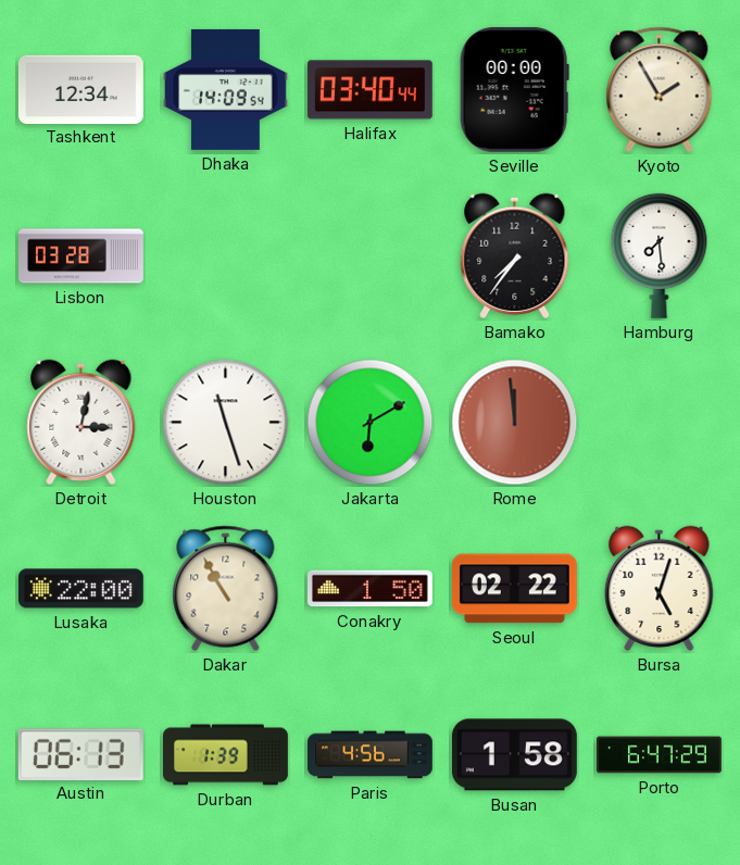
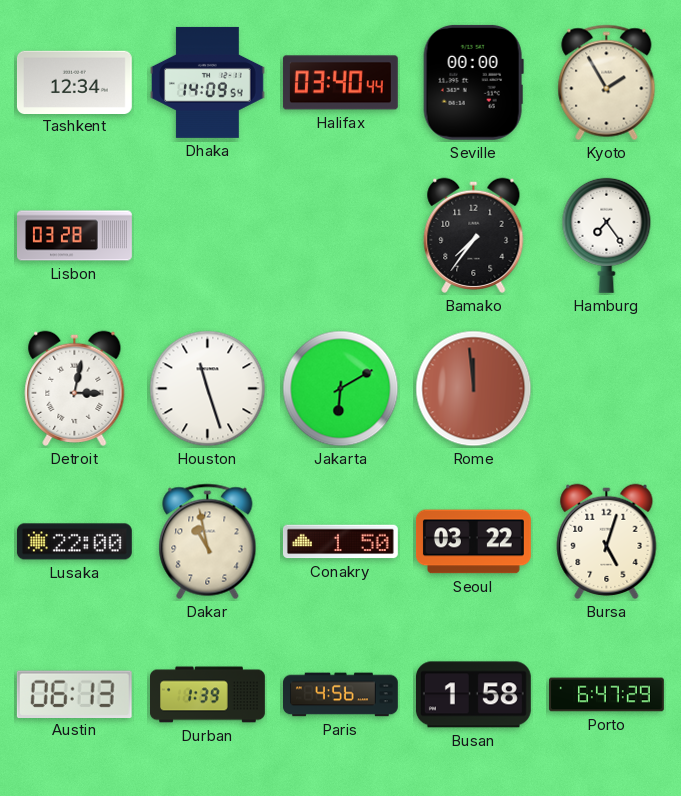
Hamburg: 7:29 -> 7:24 (607, 235)
Dakar: 10:55 -> 10:58 (208, 542)
Seoul: 02:22 -> 03:22 (473, 542)
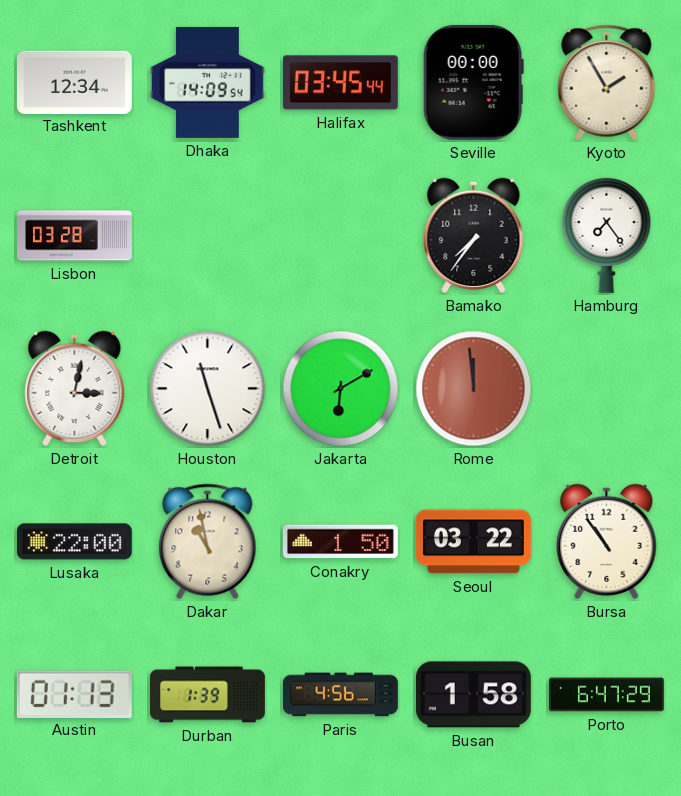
Halifax: 03:40 -> 03:45 (340, 83)
Bursa: 5:03 -> 10:54 (607, 541)
Austin: 06:13 -> 01:13 (74, 694)
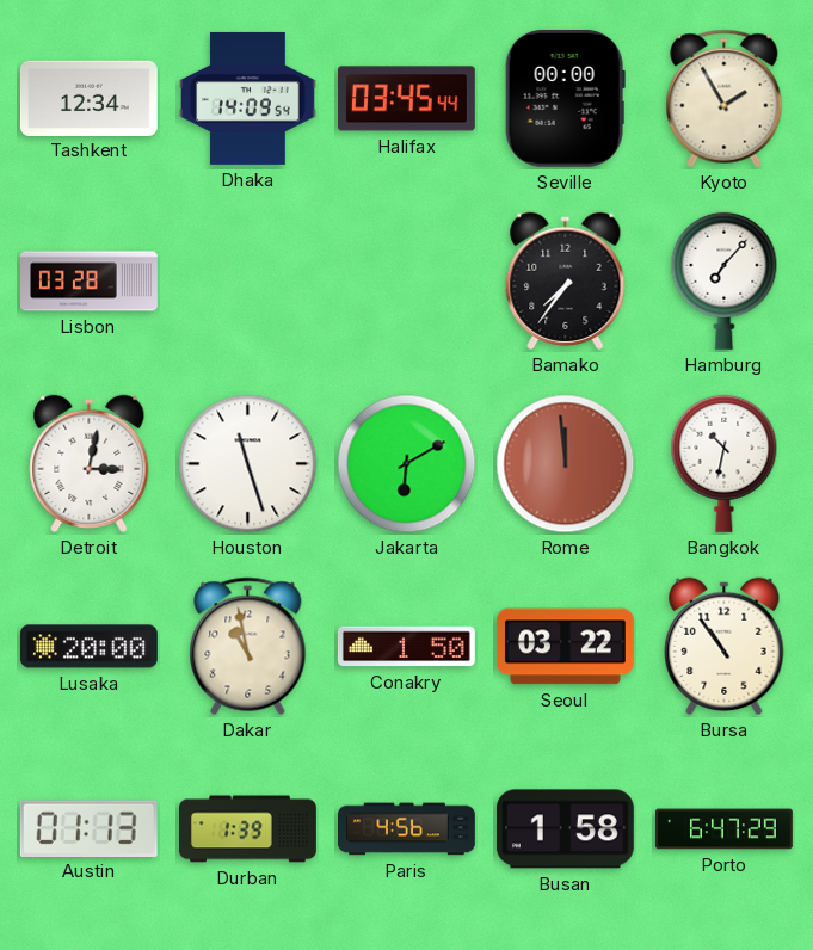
Hamburg: 7:24 -> 7:07 (725, 280)
Bangkok: none -> 10:32 (725, 463)
Lusaka: 22:00 -> 20:00 (88, 647)
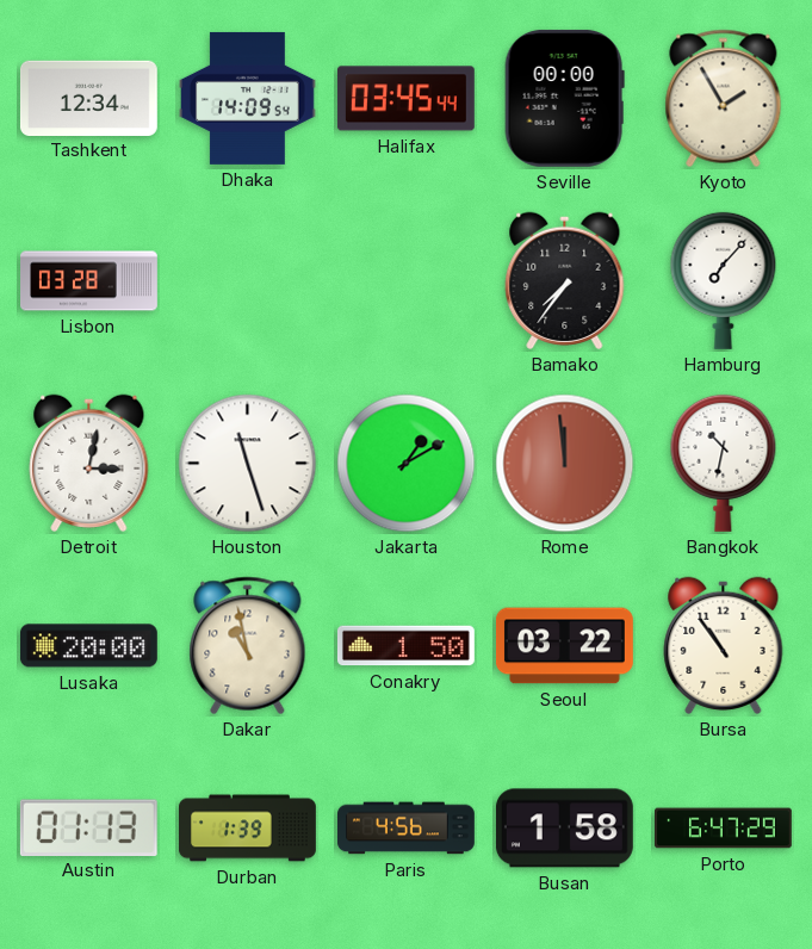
Jakarta: 6:10 -> 1:10 (407, 464)
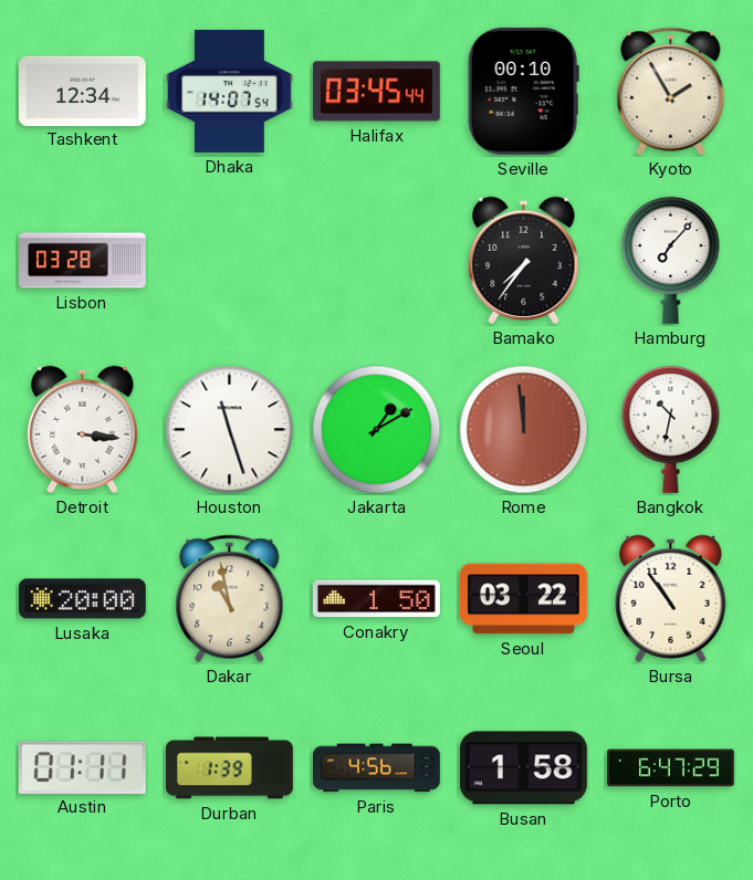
Dhaka: 14:09 -> 14:07 (229, 91)
Seville: 00:00 -> 00:10 (523, 91)
Detroit: 3:02 -> 3:16 (83, 429)
Austin: 01:13 -> 01:11 (82, 767)
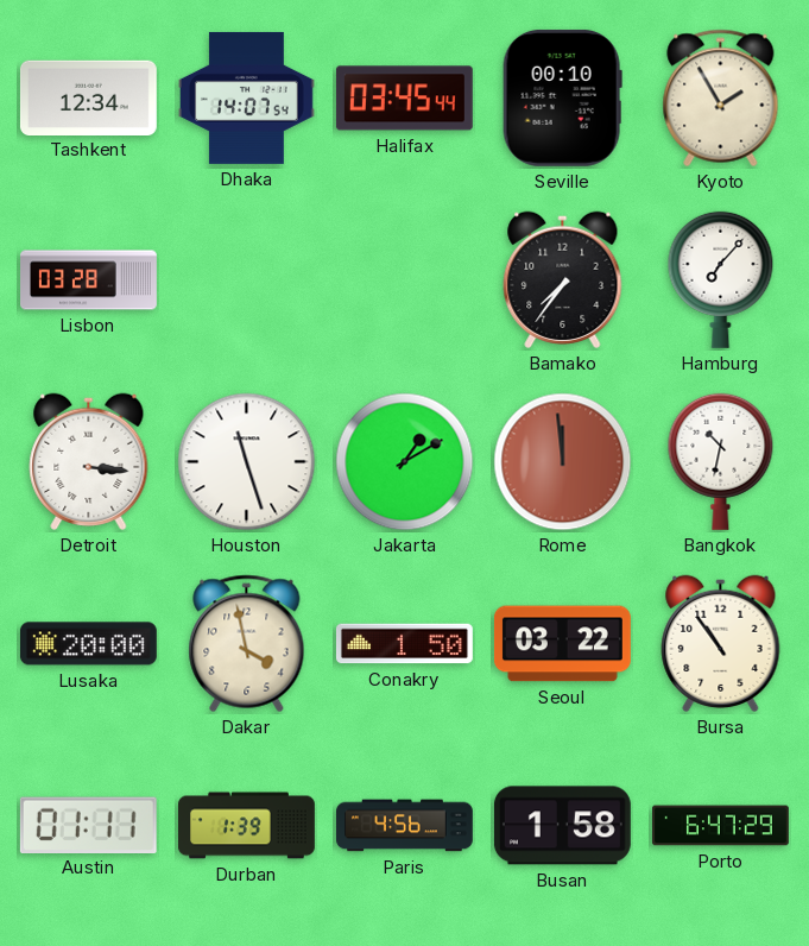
Dakar: 10:58 -> 3:58 (247, 644)
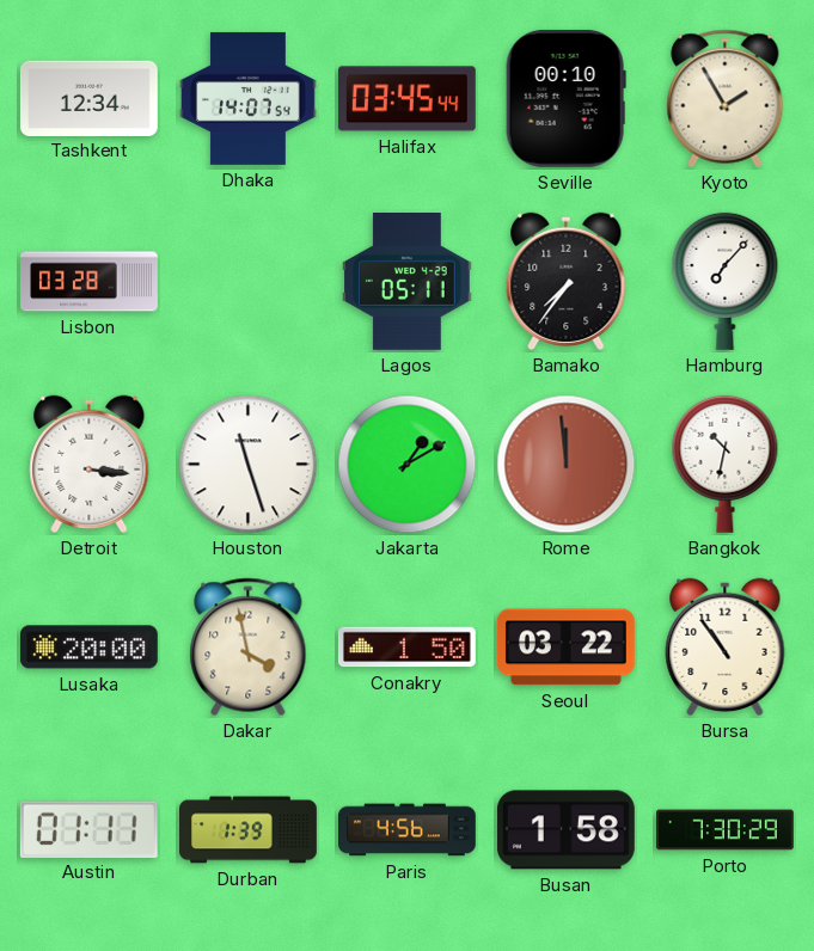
Lagos: none -> 05:11 (408, 281)
Porto: 6:47 -> 7:30 (726, 830)
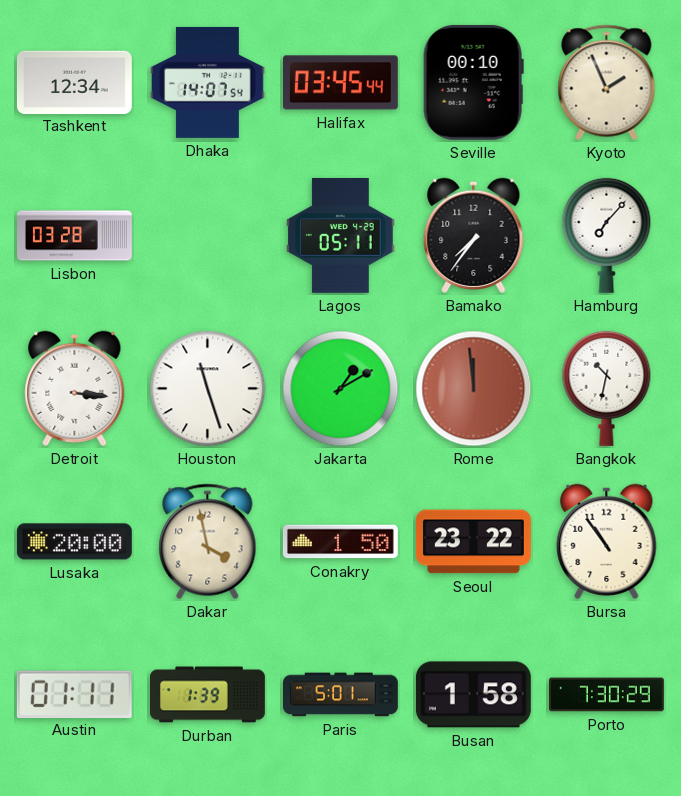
Kyoto: 1:55 -> 1:56 (607, 83)
Seoul: 03:22 -> 23:22 (473, 542)
Paris: 4:56 -> 5:01 (341, 695)
